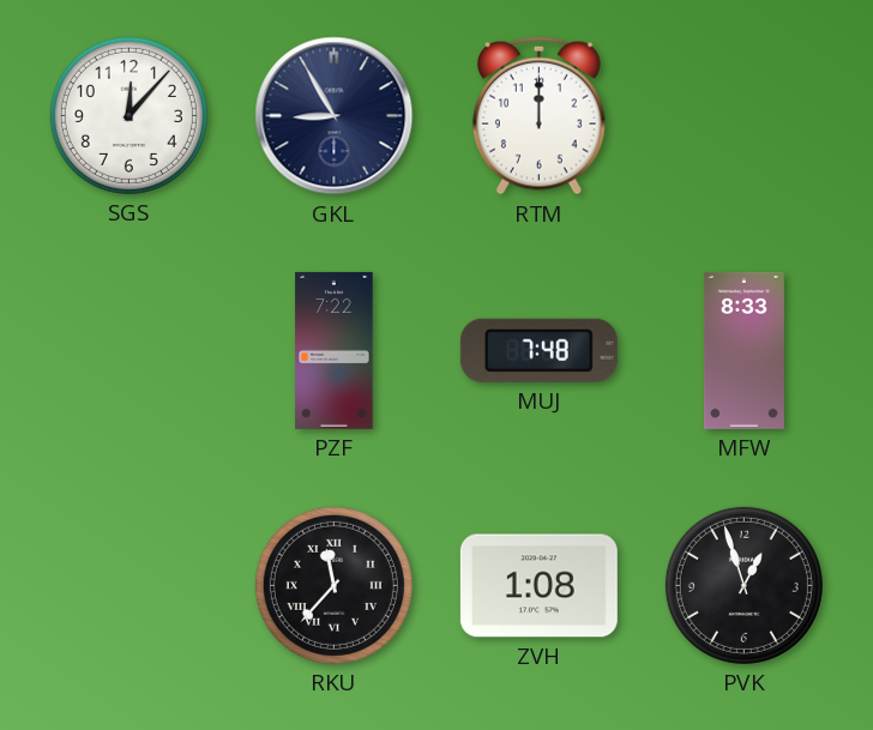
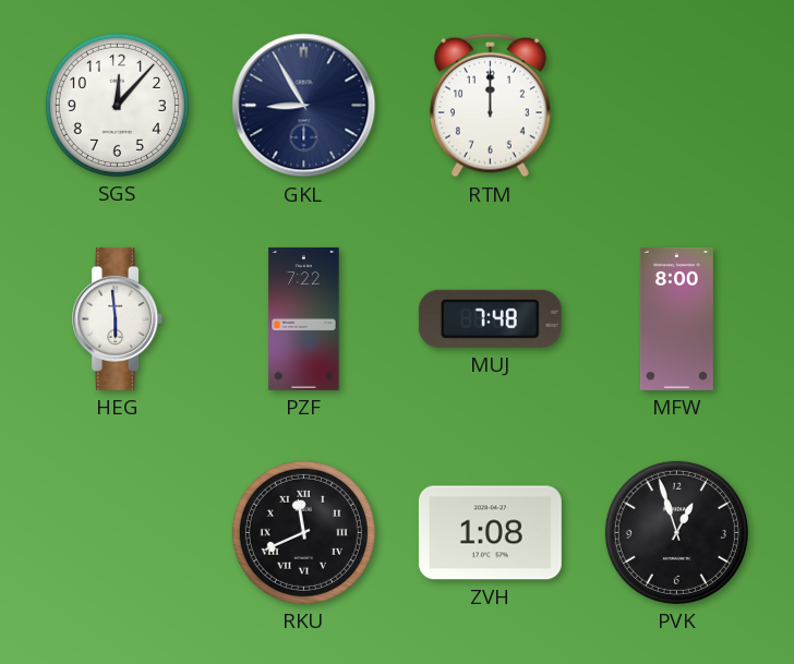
HEG: none -> 5:59 (118, 318)
MFW: 8:33 -> 8:00 (676, 318)
RKU: 11:37 -> 11:41 (303, 532)
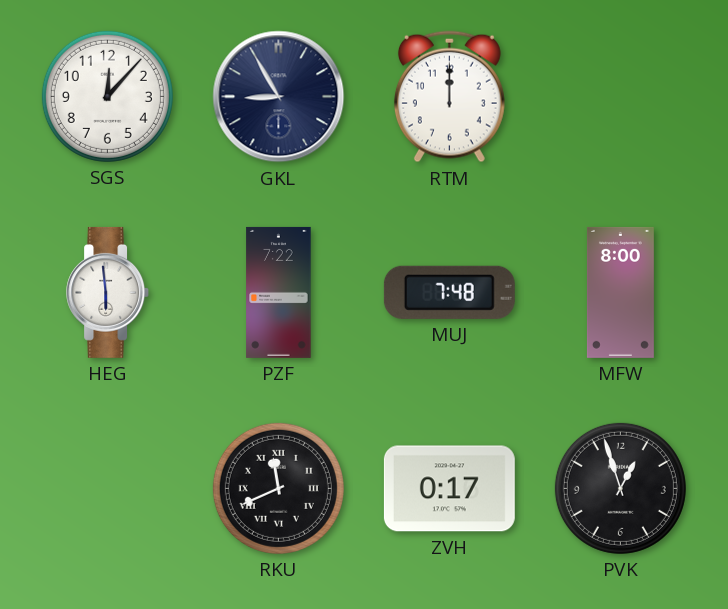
ZVH: 1:08 -> 0:17 (449, 489)
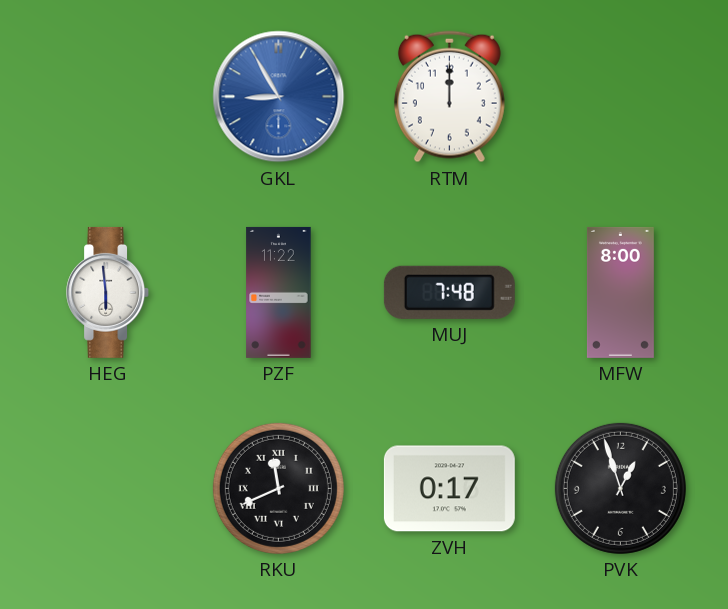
SGS: 12:07 -> none (107, 96)
GKL dial: navy -> blue (279, 97)
PZF: 7:22 -> 11:22 (279, 292)
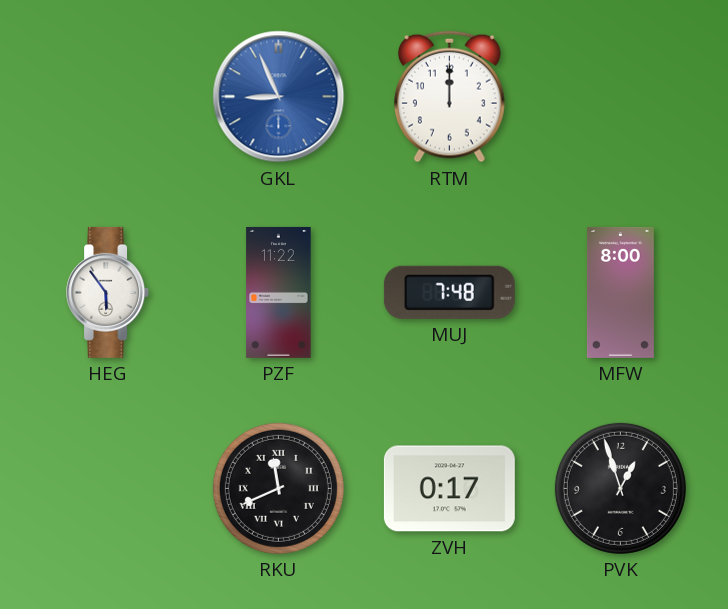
GKL: 8:55 -> 8:56 (279, 97)
HEG: 5:59 -> 5:54 (108, 292)
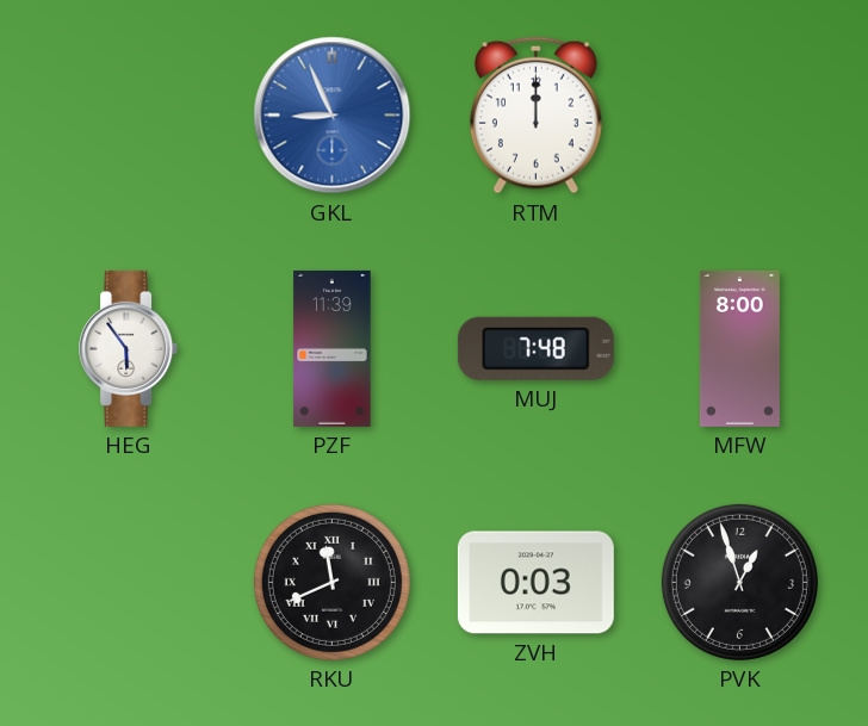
PZF: 11:22 -> 11:39 (333, 348)
ZVH: 0:17 -> 0:03 (535, 583)
